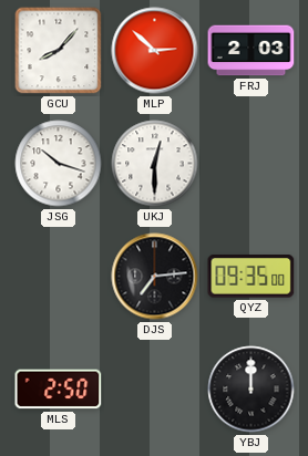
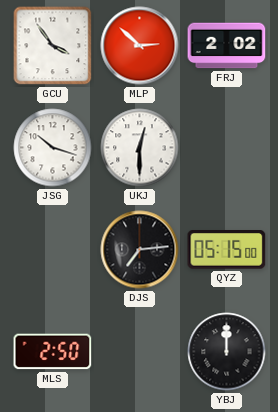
GCU: 8:07 -> 3:54 (53, 46)
FRJ: 2:03 -> 2:02 (227, 46)
QYZ: 09:35 -> 05:15 (227, 250)
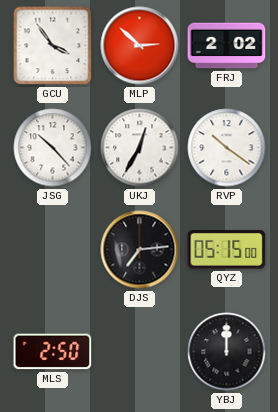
JSG: 10:18 -> 10:23 (53, 148)
UKJ: 12:30 -> 12:35 (140, 148)
RVP: none -> 10:21 (227, 148)
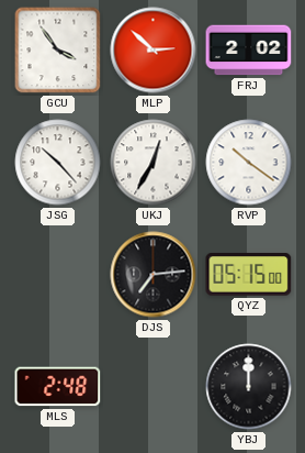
MLS: 2:50 -> 2:48 (58, 387)
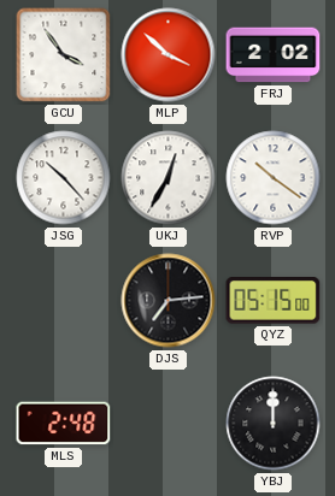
MLP: 2:52 -> 3:52 (169, 55)
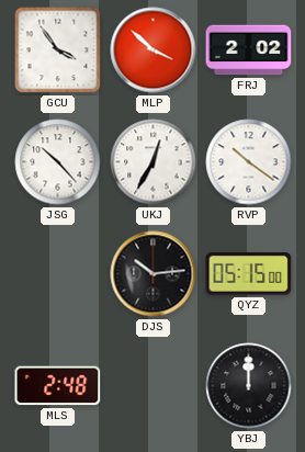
DJS: 7:14 -> 10:14 (154, 274)
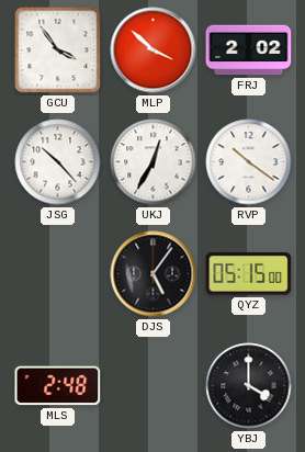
DJS: 10:14 -> 5:06 (154, 274)
YBJ: 12:00 -> 4:00 (249, 386)
